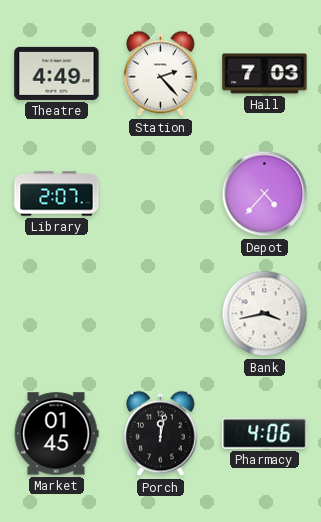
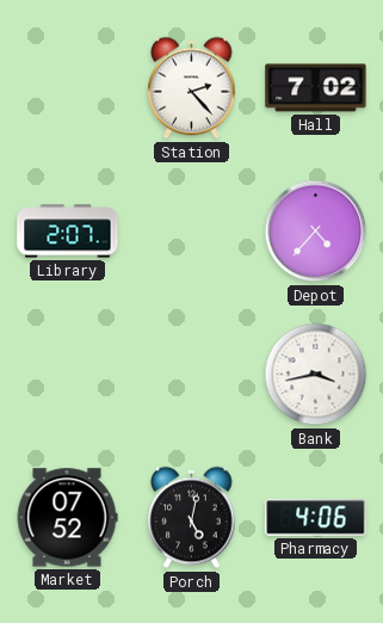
Theatre: 4:49 -> none (57, 73)
Hall: 7:03 -> 7:02 (316, 88)
Market: 01:45 -> 07:52 (67, 518)
Porch: 12:02 -> 5:02 (192, 518)
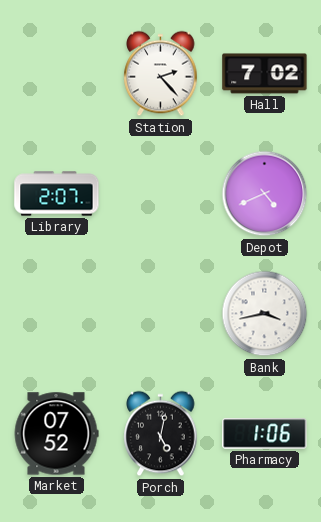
Depot: 4:37 -> 4:41 (265, 194)
Pharmacy: 4:06 -> 1:06 (265, 434)
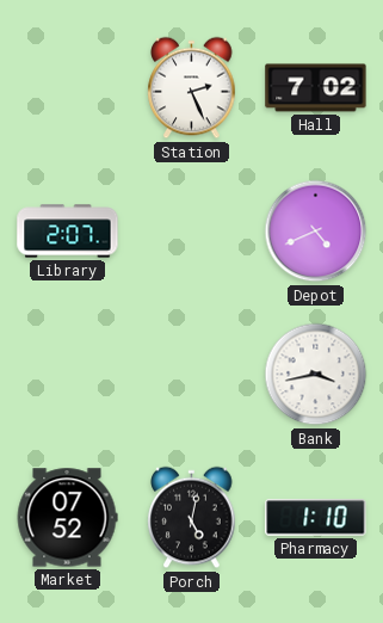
Station: 2:23 -> 2:26 (192, 88)
Pharmacy: 1:06 -> 1:10 (316, 518)
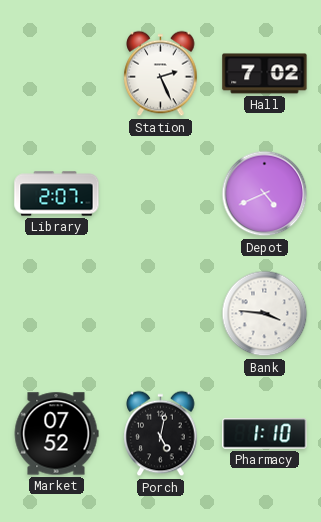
Bank: 3:43 -> 3:46 (265, 314)
